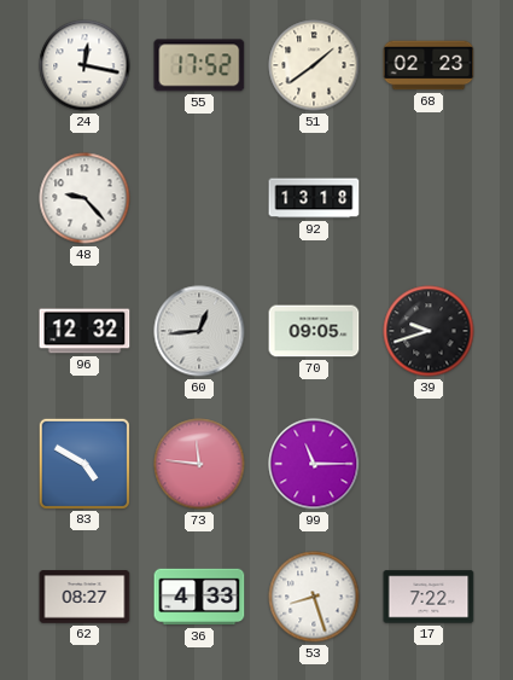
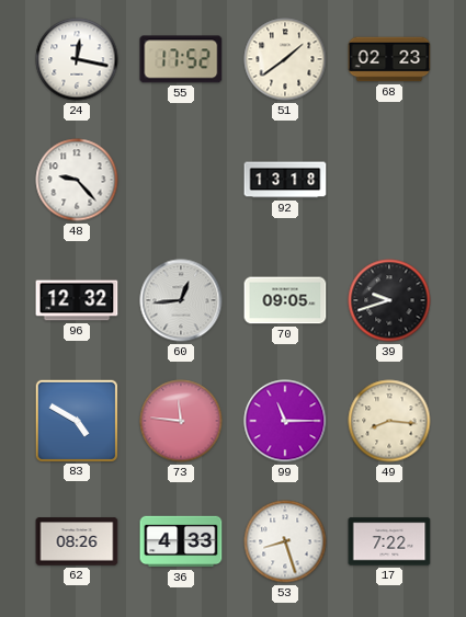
49: none -> 8:16 (389, 421)
62: 08:27 -> 08:26 (77, 541)
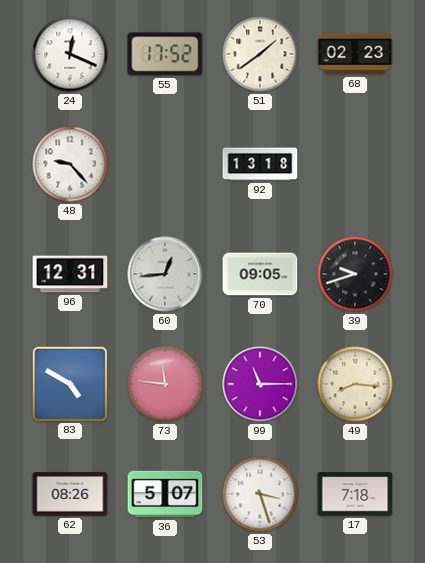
24: 12:17 -> 12:19 (70, 54)
96: 12:32 -> 12:31 (70, 274)
36: 4:33 -> 5:07 (165, 494)
53: 8:27 -> 3:27 (260, 494)
17: 7:22 -> 7:18 (355, 494)
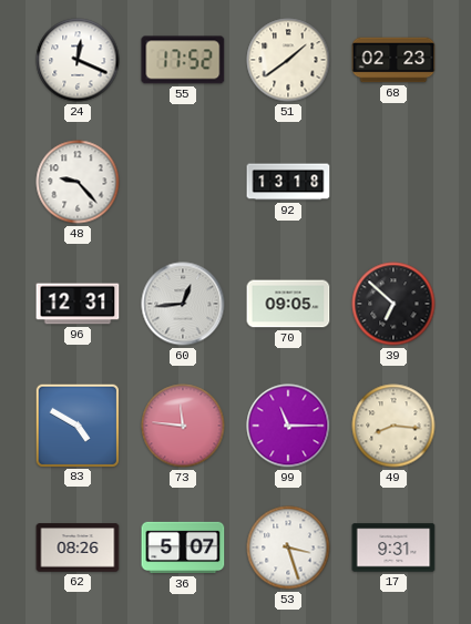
39: 9:42 -> 6:52 (393, 304)
17: 7:18 -> 9:31 (393, 548)
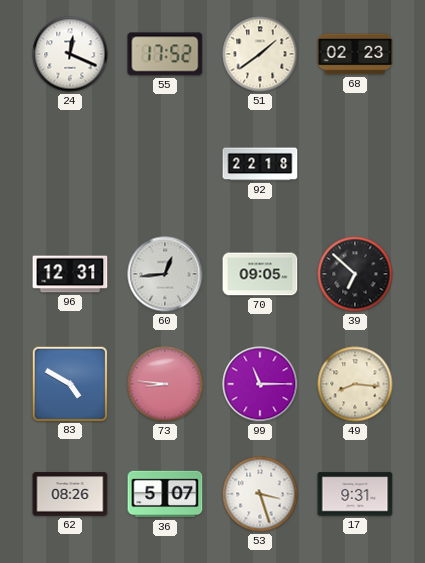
48: 9:23 -> none (78, 182)
92: 13:18 -> 22:18 (260, 164)
73: 11:46 -> 8:46 (165, 384)
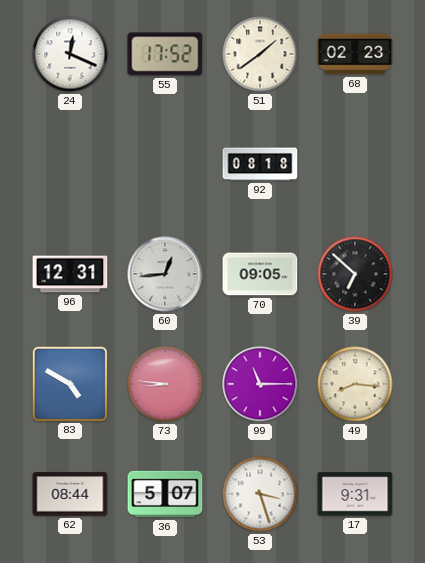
92: 22:18 -> 08:18 (260, 164)
62: 08:26 -> 08:44 (70, 494)
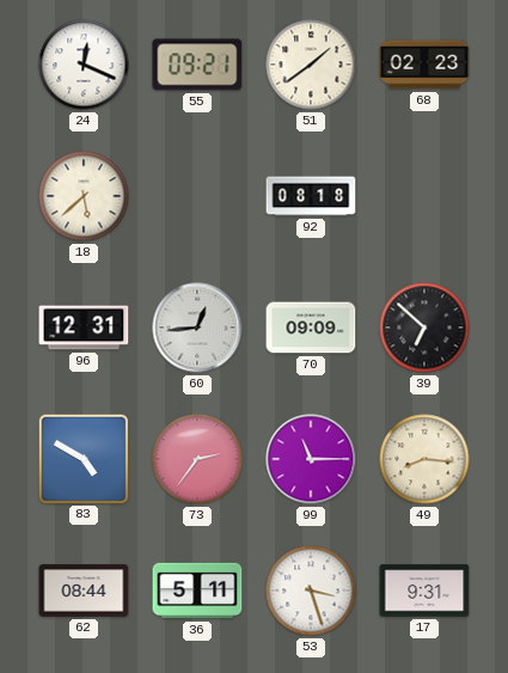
55: 17:52 -> 09:21 (197, 65)
18: none -> 5:38 (84, 196)
70: 09:05 -> 09:09 (311, 328)
73: 8:46 -> 2:36 (197, 459)
36: 5:07 -> 5:11 (197, 591)
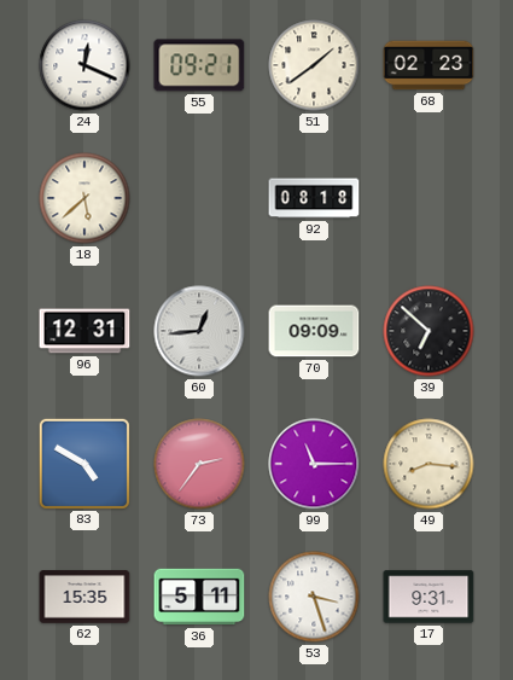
62: 08:44 -> 15:35 (84, 597)
